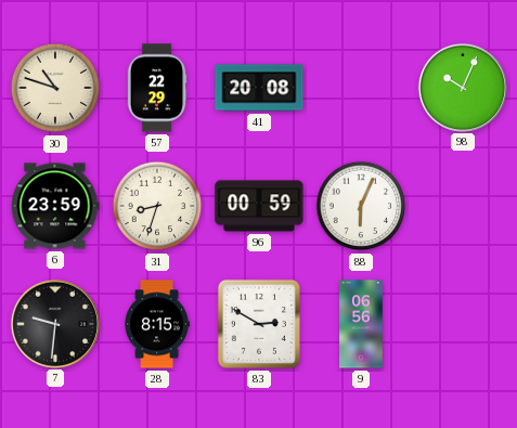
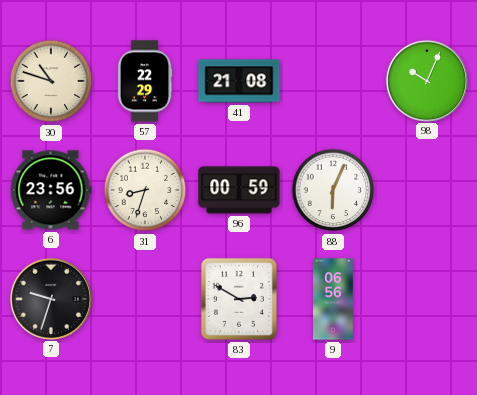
41: 20:08 -> 21:08 (239, 81)
6: 23:59 -> 23:56 (51, 190)
7: 9:31 -> 9:33 (50, 298)
28: 8:15 -> none (157, 324)
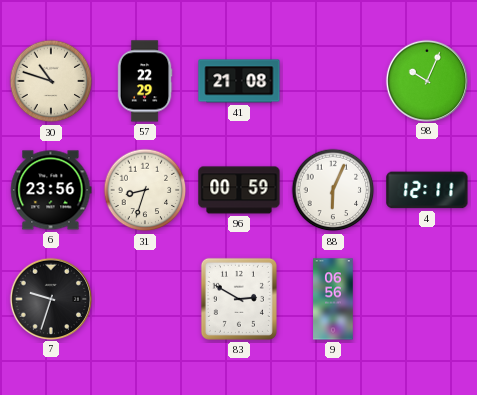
4: none -> 12:11 (427, 190)
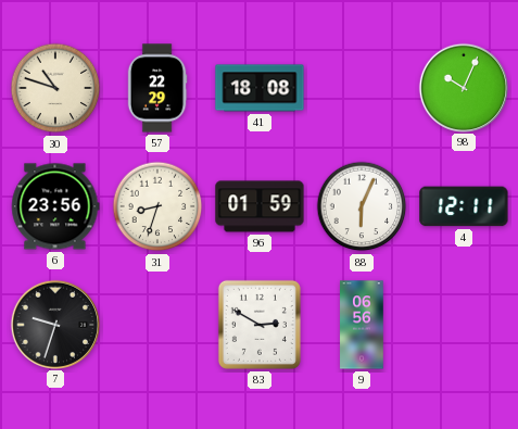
41: 21:08 -> 18:08 (260, 88)
96: 00:59 -> 01:59 (260, 206)
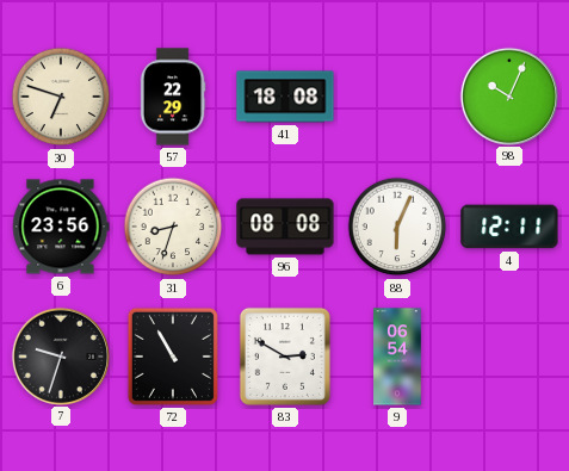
30: 10:48 -> 6:48 (61, 97)
96: 01:59 -> 08:08 (285, 227)
72: none -> 10:55 (173, 357)
9: 06:56 -> 06:54 (397, 357)
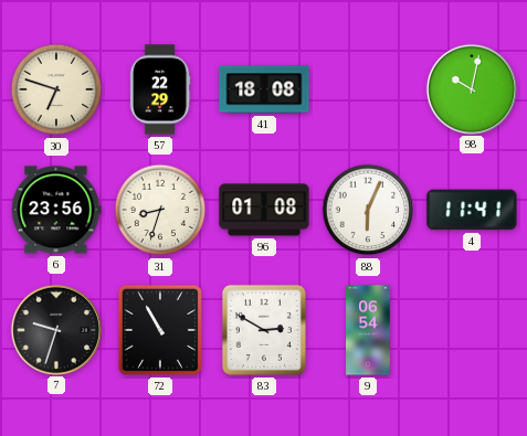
98: 10:04 -> 10:02 (471, 88)
96: 08:08 -> 01:08 (264, 210)
4: 12:11 -> 11:41 (472, 210)
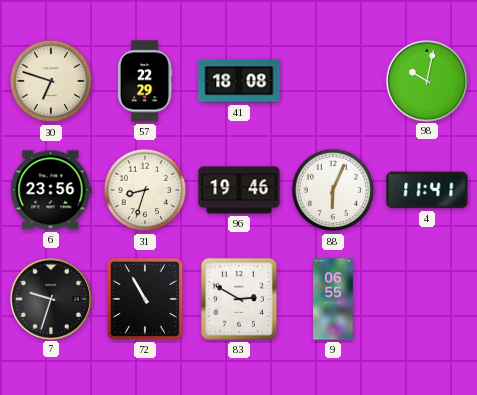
96: 01:08 -> 19:46 (239, 190)
9: 06:54 -> 06:55 (333, 299)
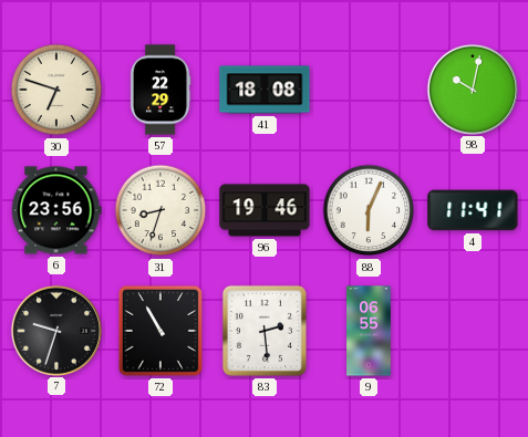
83: 2:50 -> 2:29 (265, 331)
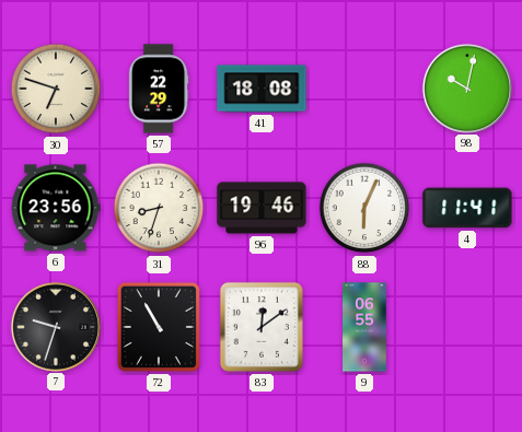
83: 2:29 -> 12:09 (262, 327)
